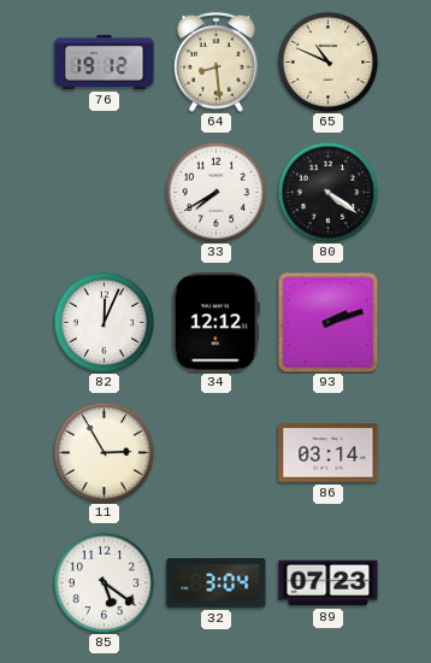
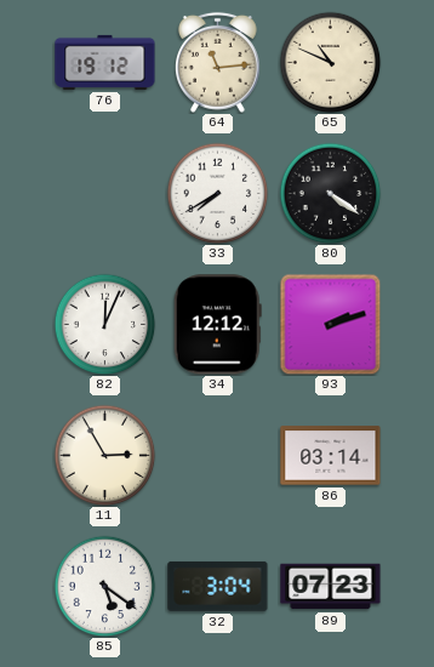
64: 8:29 -> 11:14 (217, 62)
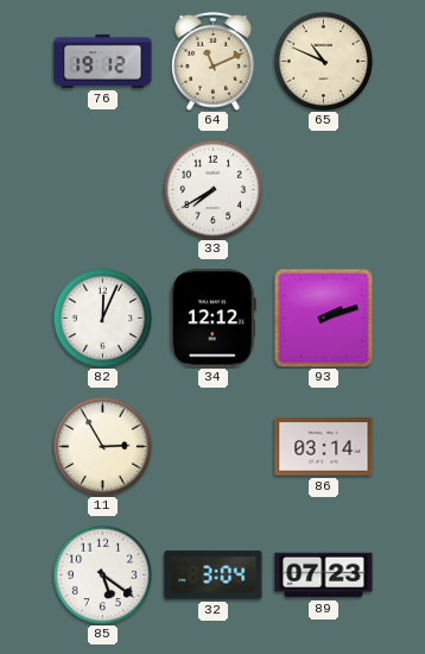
64: 11:14 -> 11:11 (213, 61)
80: 4:21 -> none (330, 193)
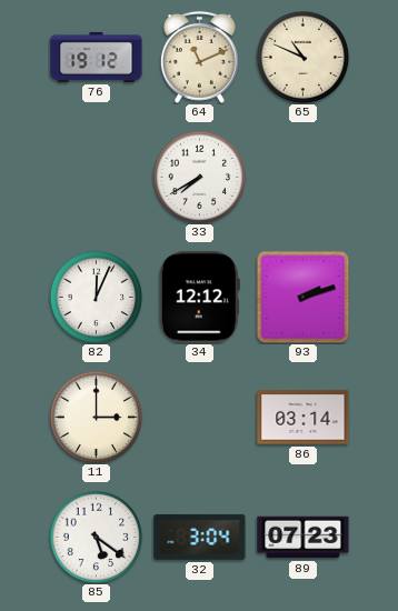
11: 2:55 -> 3:00 (96, 417)
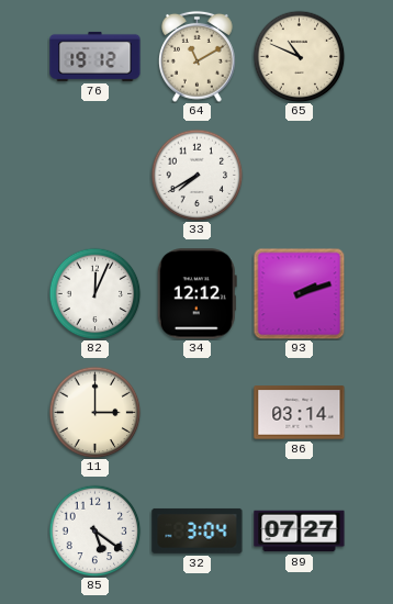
64: 11:11 -> 11:10 (196, 56)
89: 07:23 -> 07:27 (300, 532)
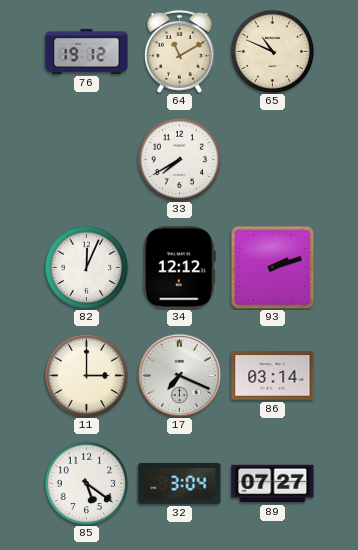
17: none -> 7:19 (179, 375)
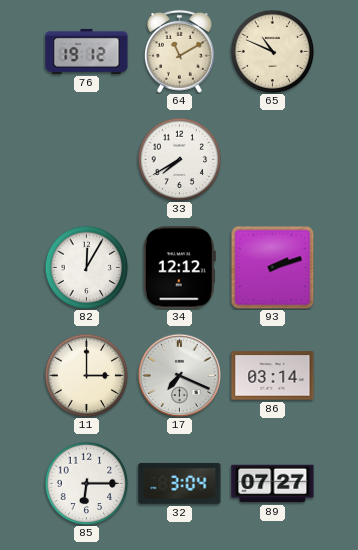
82: 12:04 -> 12:05 (86, 267)
85: 5:21 -> 6:15 (86, 483)
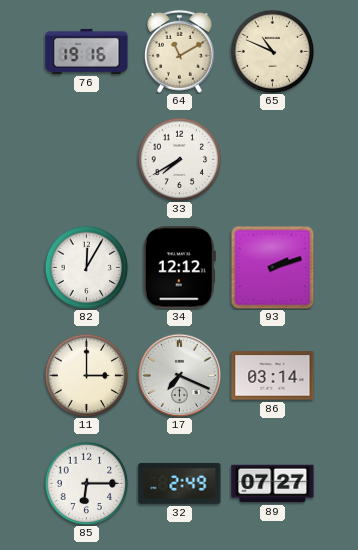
76: 19:12 -> 19:16 (87, 51)
32: 3:04 -> 2:49 (180, 483)
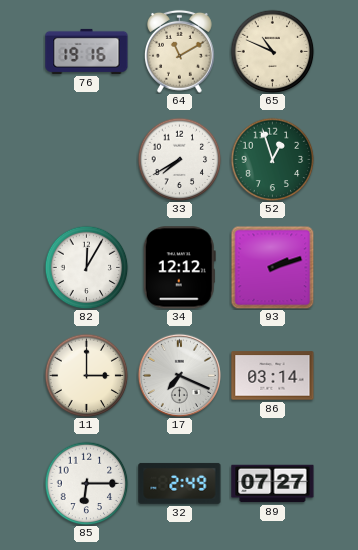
52: none -> 12:57 (272, 159)
